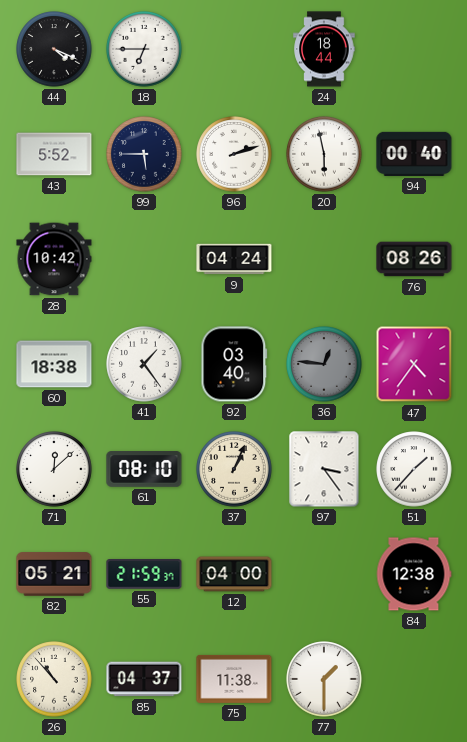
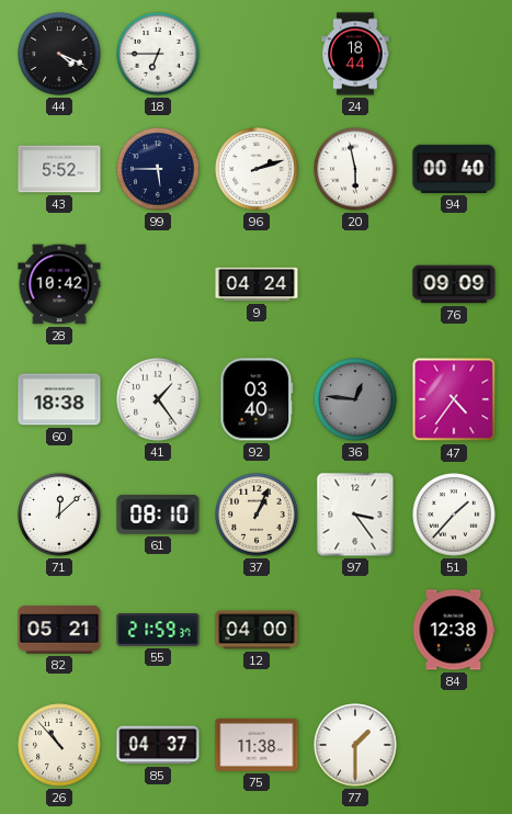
76: 08:26 -> 09:09 (454, 284)
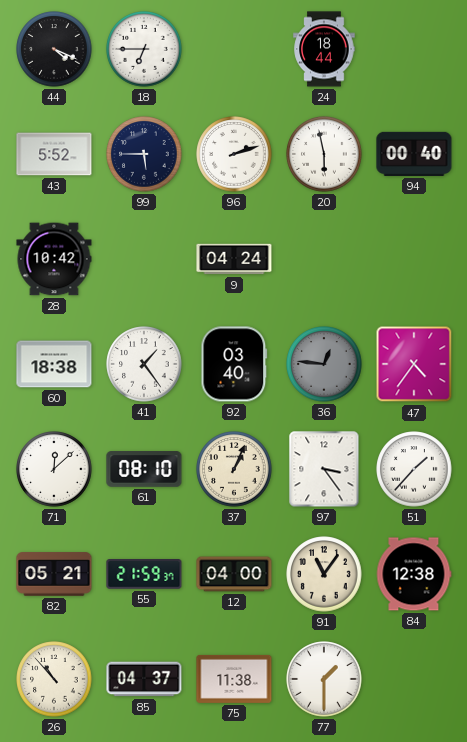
76: 09:09 -> none (454, 284)
91: none -> 11:06 (324, 574)
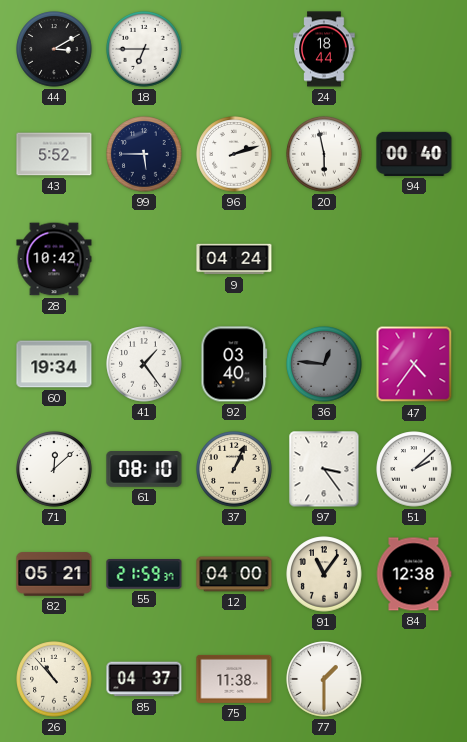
44: 4:19 -> 3:10 (54, 49)
60: 18:38 -> 19:34 (54, 364)
51: 1:37 -> 2:08 (414, 469)
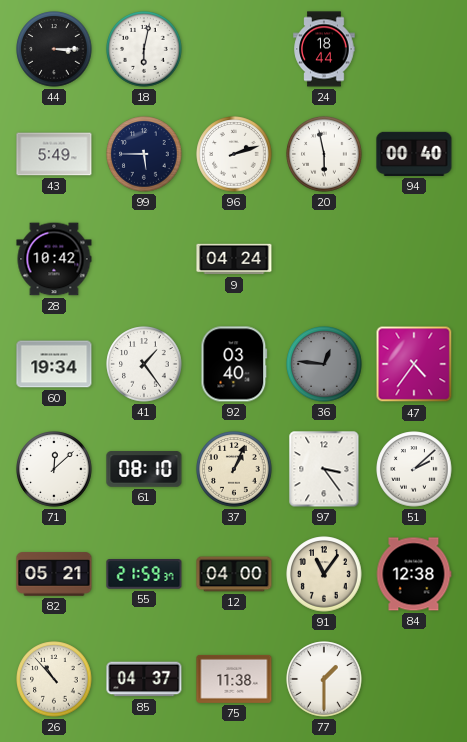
44: 3:10 -> 3:15 (54, 49)
18: 6:45 -> 6:02 (144, 49)
43: 5:52 -> 5:49 (54, 154)
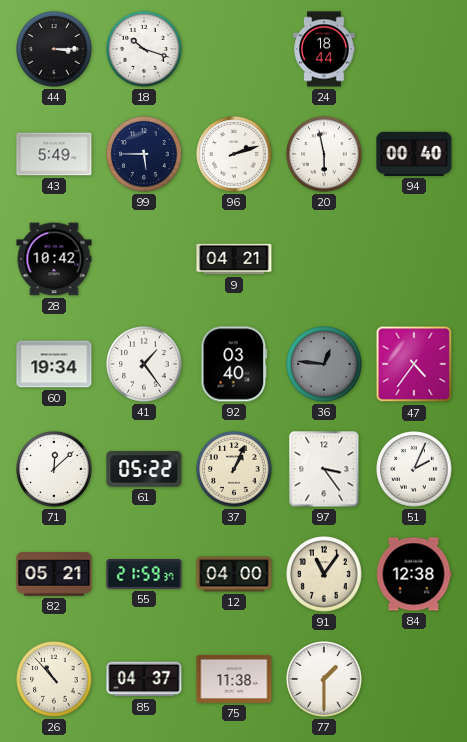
18: 6:02 -> 10:18 (144, 49)
9: 04:24 -> 04:21 (234, 259)
61: 08:10 -> 05:22 (144, 469)
51: 2:08 -> 2:04 (414, 469)
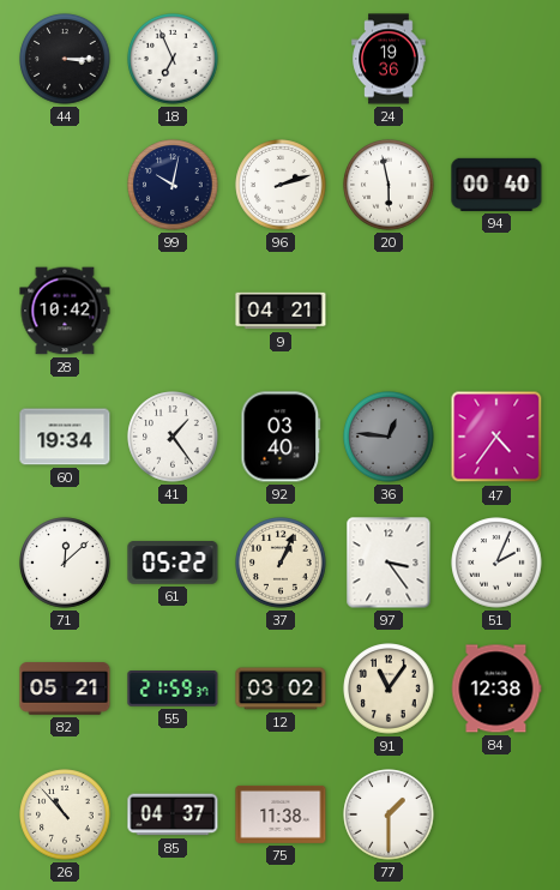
18: 10:18 -> 6:56 (173, 59)
24: 18:44 -> 19:36 (389, 59)
43: 5:49 -> none (54, 154)
99: 5:45 -> 10:02 (173, 185)
12: 04:00 -> 03:02 (281, 688)
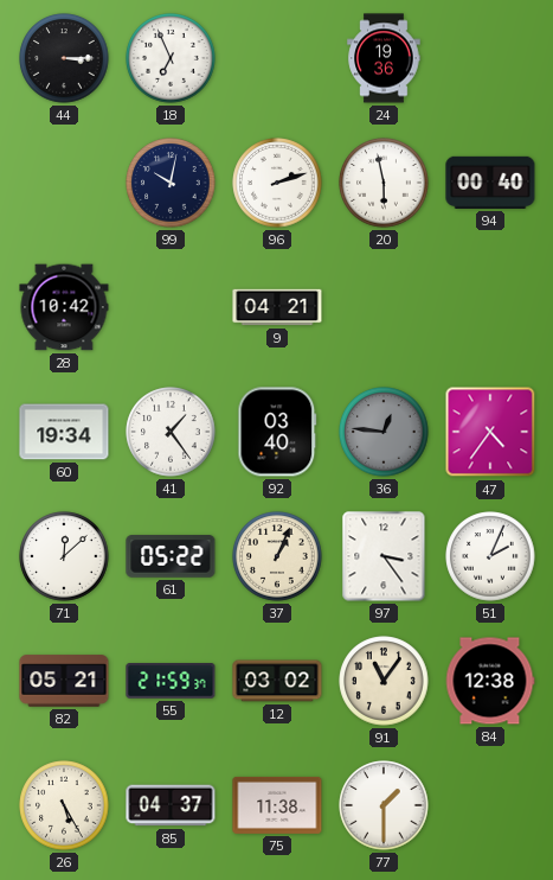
26: 10:53 -> 5:25 (64, 805)
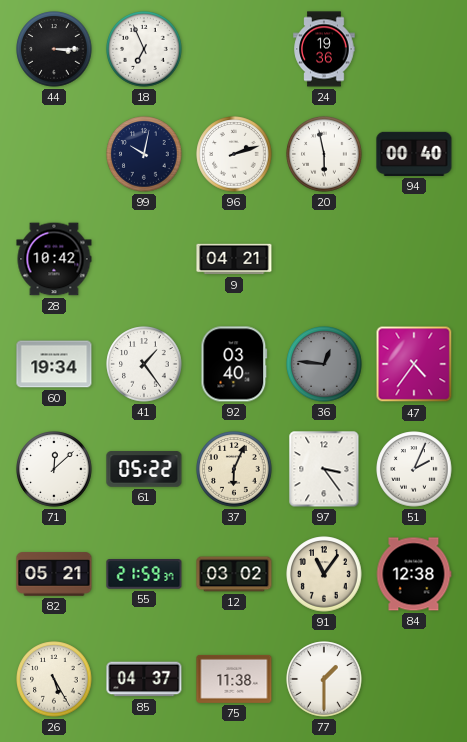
37: 1:04 -> 6:04 (234, 469)
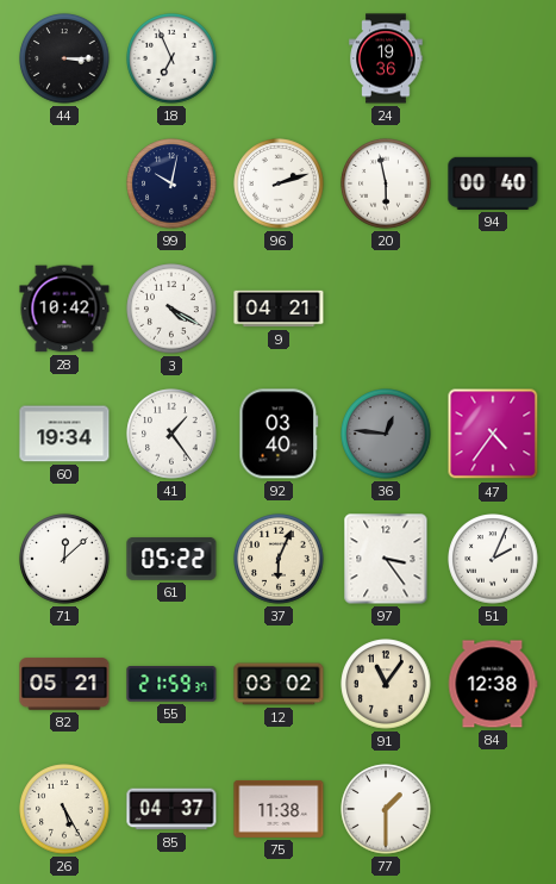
3: none -> 4:20 (171, 309)
